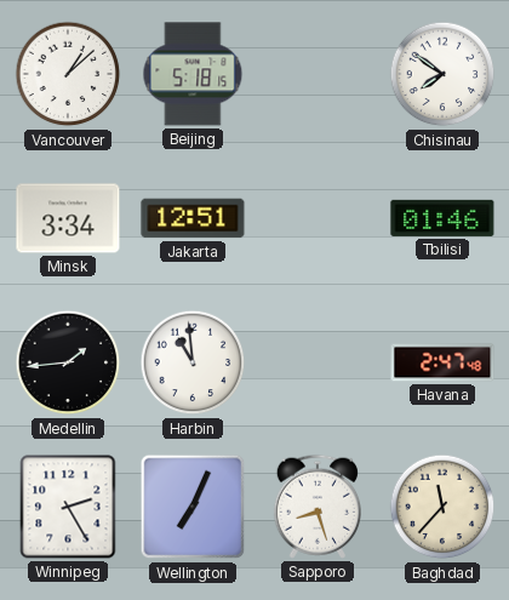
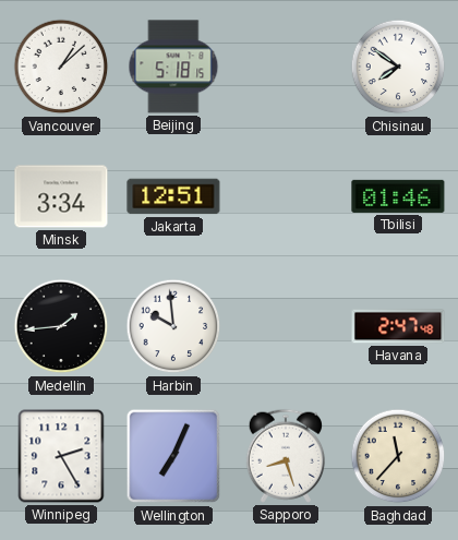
Harbin: 10:59 -> 9:59 (173, 326)
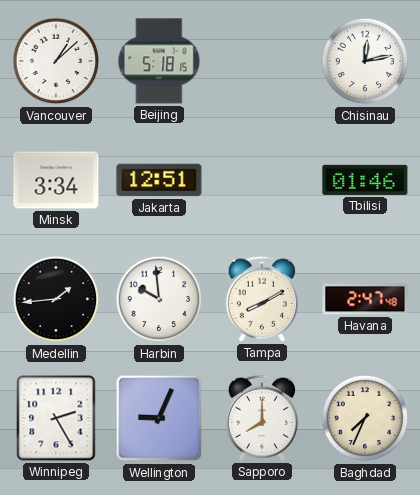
Chisinau: 7:51 -> 12:13 (365, 61)
Tampa: none -> 8:10 (261, 299)
Wellington: 7:04 -> 9:04 (159, 418)
Sapporo: 8:27 -> 8:00 (261, 418)
Baghdad: 11:37 -> 7:34 (365, 418)
